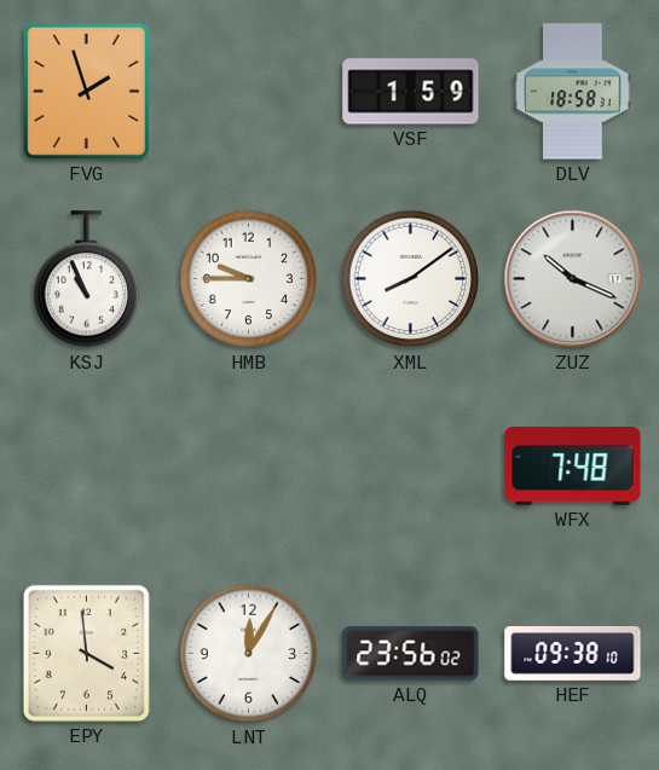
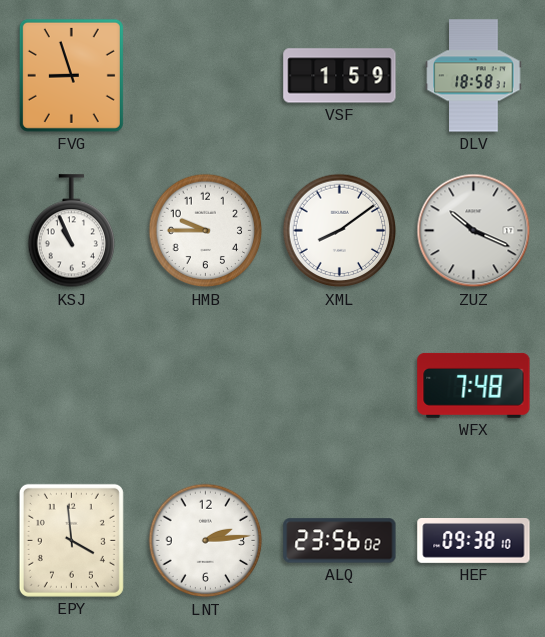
FVG: 1:57 -> 8:57 (71, 75)
LNT: 12:05 -> 2:14 (206, 541)
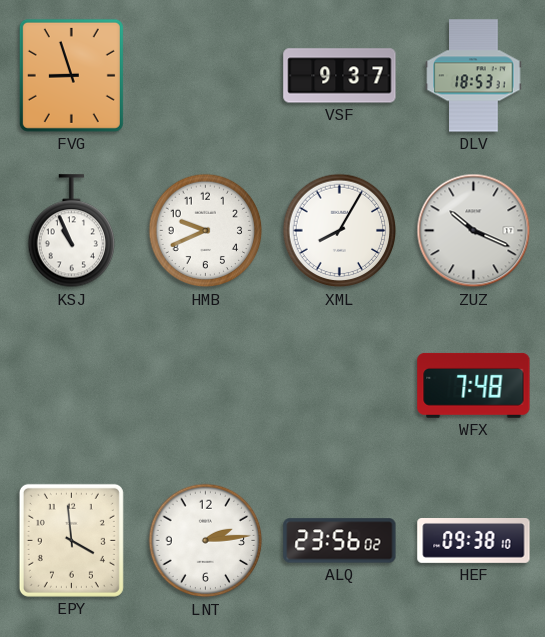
VSF: 1:59 -> 9:37 (340, 76)
DLV: 18:58 -> 18:53 (474, 76)
HMB: 9:45 -> 9:41 (206, 231)
XML: 8:09 -> 8:05 (340, 231)
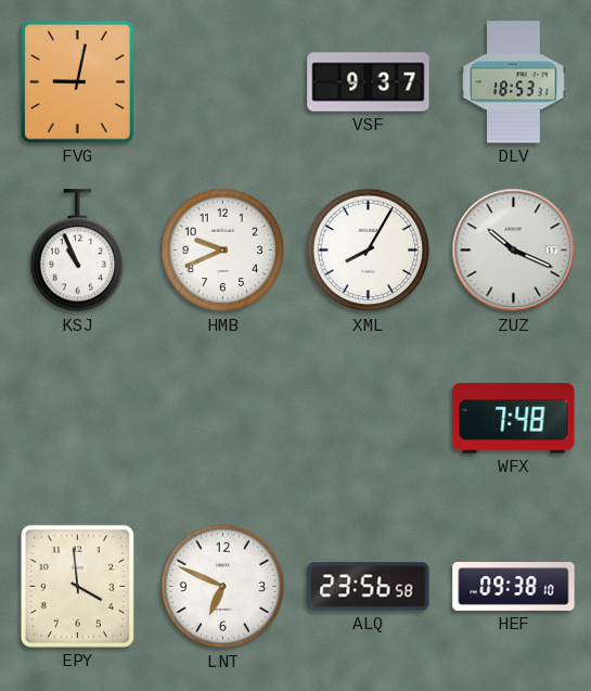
FVG: 8:57 -> 9:02 (77, 81)
LNT: 2:14 -> 6:49 (223, 587)
ALQ: 23:56:02 -> 23:56:58 (369, 587)
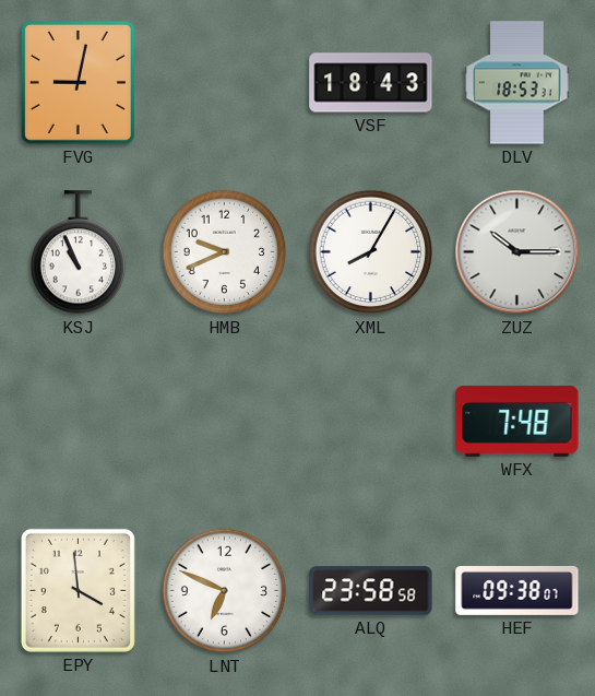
VSF: 9:37 -> 18:43 (371, 83)
ZUZ: 10:19 -> 10:15 (517, 252)
ALQ: 23:56 -> 23:58 (371, 591)
HEF: 09:38:10 -> 09:38:07 (517, 591)
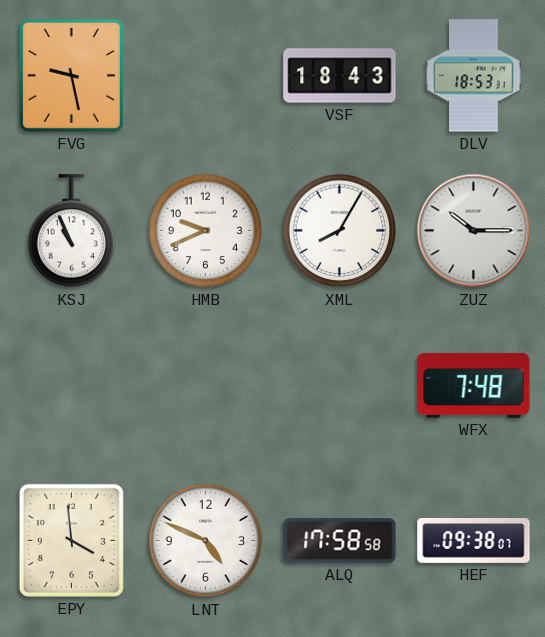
FVG: 9:02 -> 9:28 (71, 75)
LNT: 6:49 -> 4:49 (206, 541)
ALQ: 23:58 -> 17:58 (340, 541)
